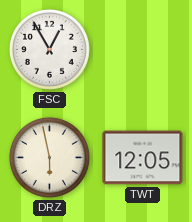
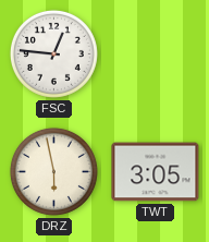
FSC: 12:55 -> 12:46 (53, 53)
TWT: 12:05 -> 3:05 (156, 172)
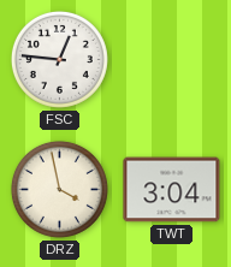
DRZ: 5:58 -> 3:58 (59, 189)
TWT: 3:05 -> 3:04 (172, 190)
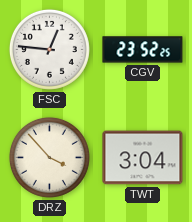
CGV: none -> 23:52 (143, 50)
DRZ: 3:58 -> 3:53 (49, 157)
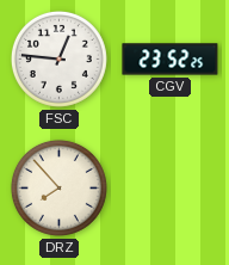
DRZ: 3:53 -> 7:53 (58, 187)
TWT: 3:04 -> none (143, 158)
